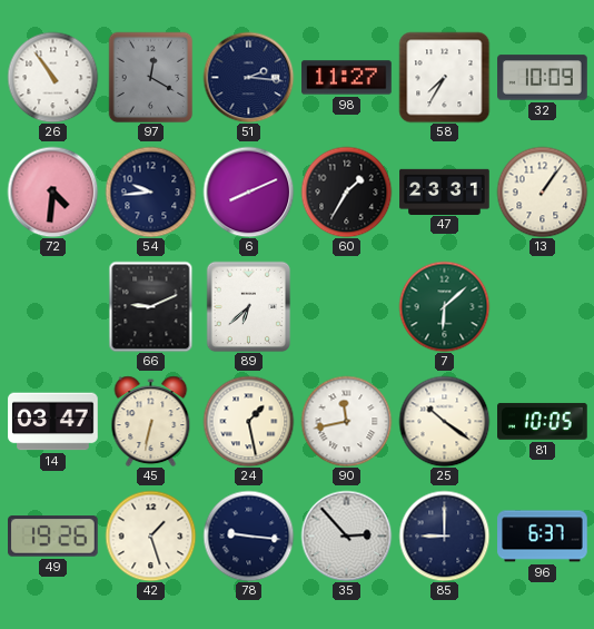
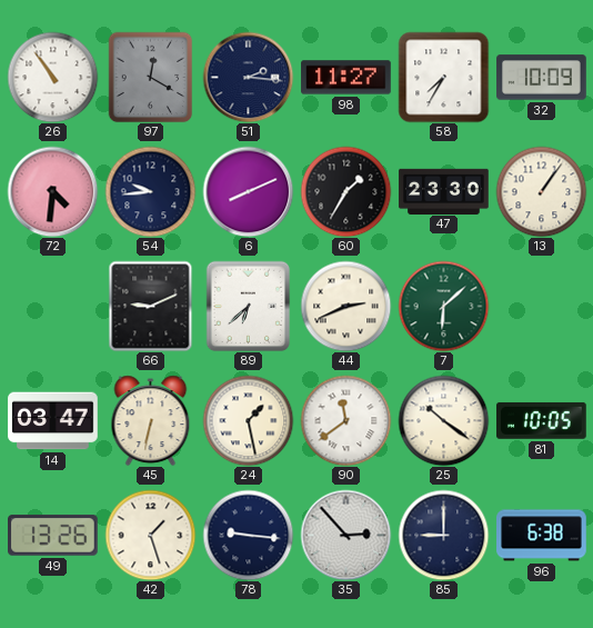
47: 23:31 -> 23:30 (444, 191)
44: none -> 2:41 (345, 306)
90: 11:43 -> 11:39 (345, 420)
49: 19:26 -> 13:26 (53, 536)
96: 6:37 -> 6:38 (542, 536)
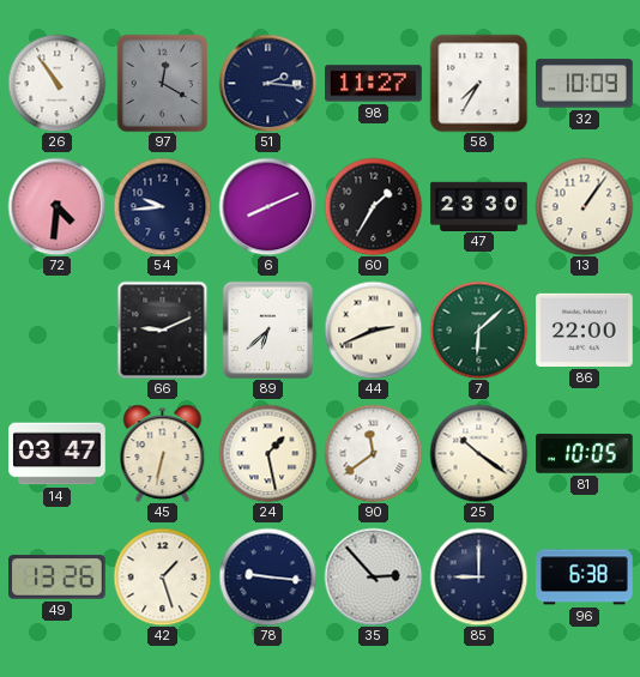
86: none -> 22:00 (585, 330)
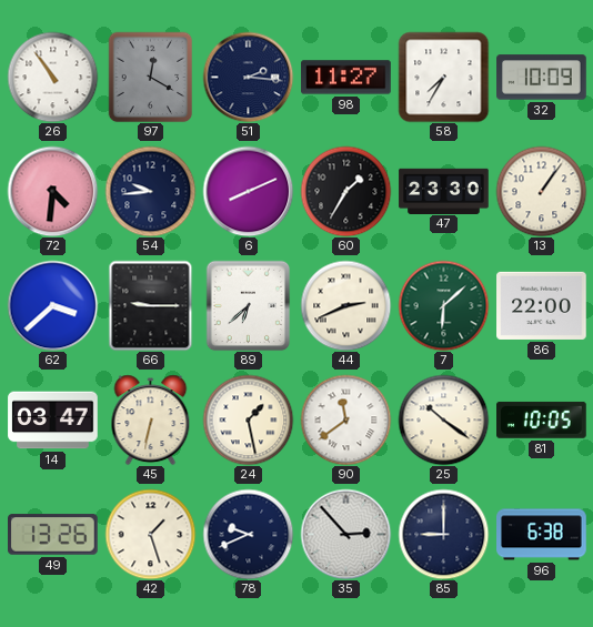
62: none -> 3:38 (52, 305)
66: 9:11 -> 9:15 (151, 305)
78: 9:16 -> 9:41 (248, 534)
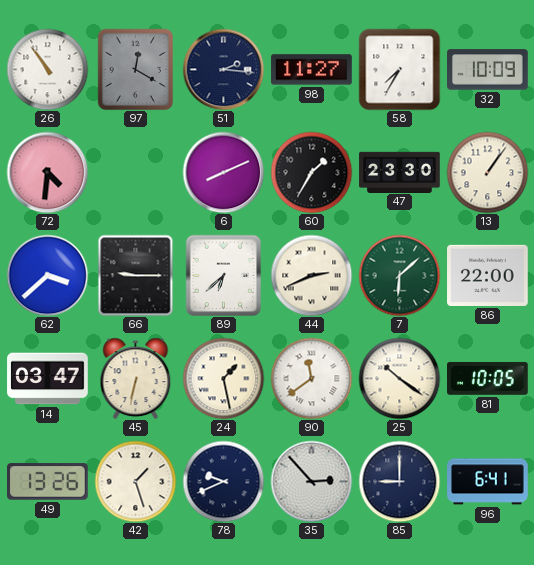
54: 9:44 -> none (150, 191)
96: 6:38 -> 6:41 (488, 482)
